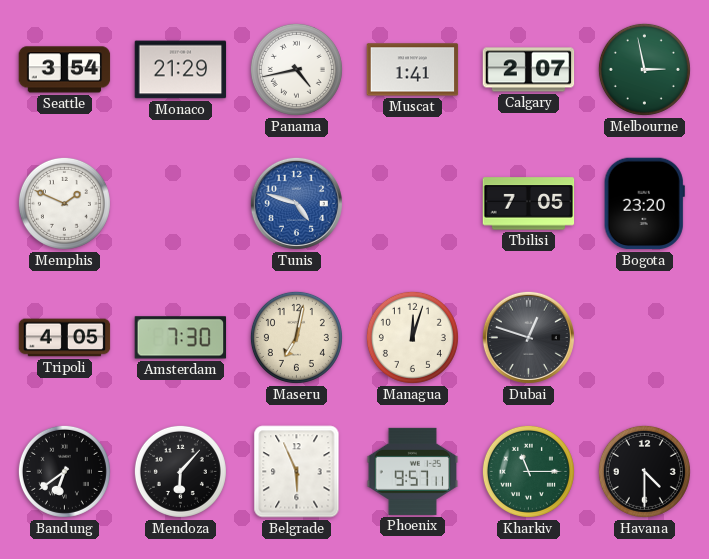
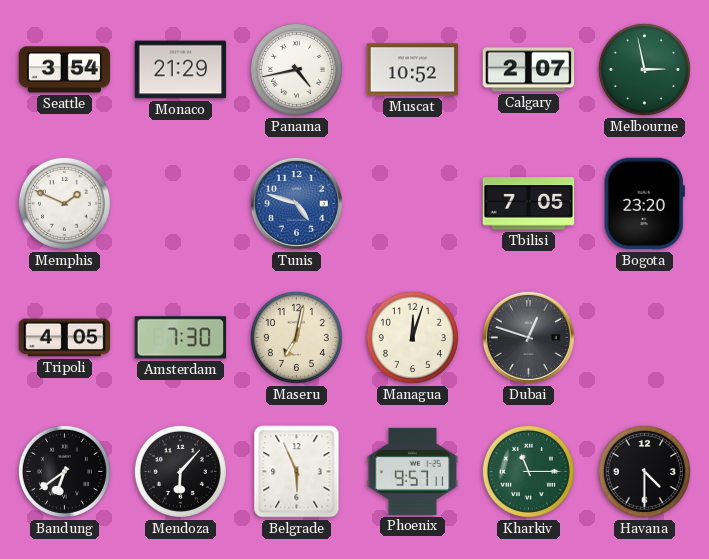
Muscat: 1:41 -> 10:52 (413, 70)
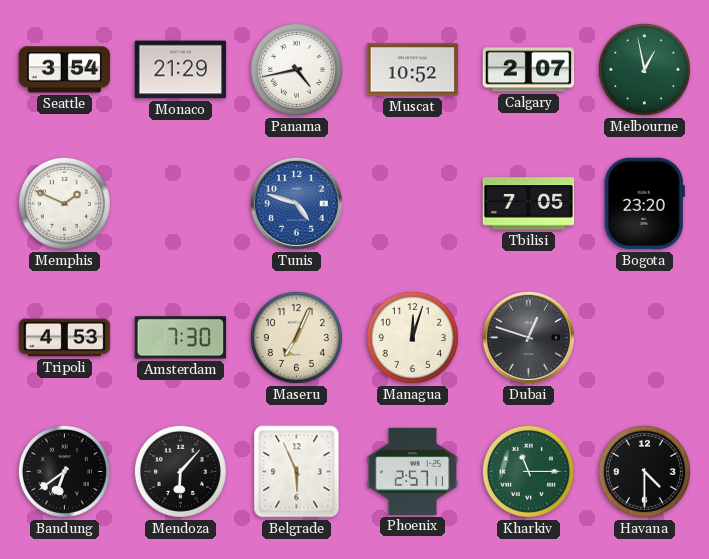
Melbourne: 2:58 -> 12:58 (644, 69)
Tripoli: 4:05 -> 4:53 (65, 338)
Maseru: 7:02 -> 7:04 (296, 337)
Phoenix: 9:57 -> 2:57 (413, 471)
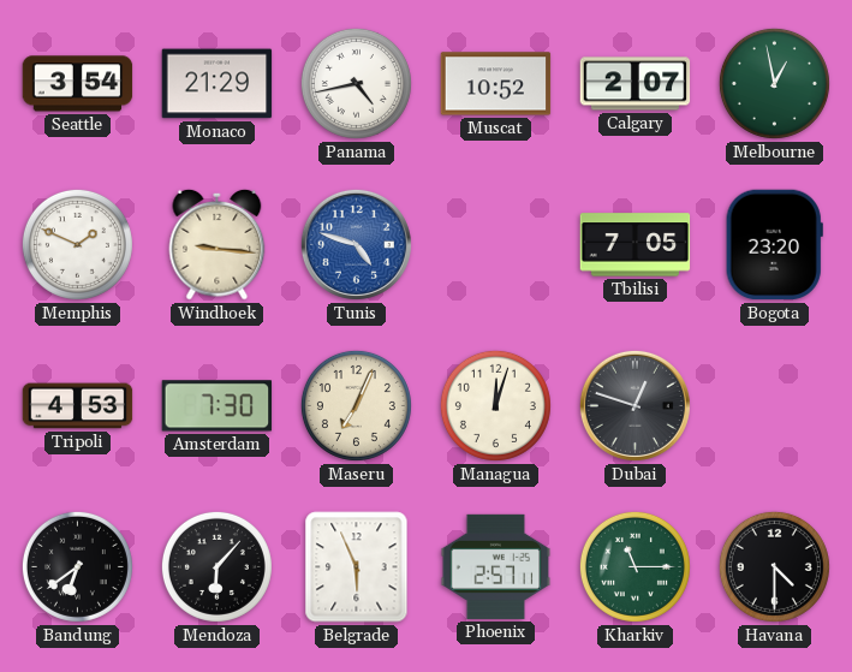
Windhoek: none -> 9:16 (218, 244)
